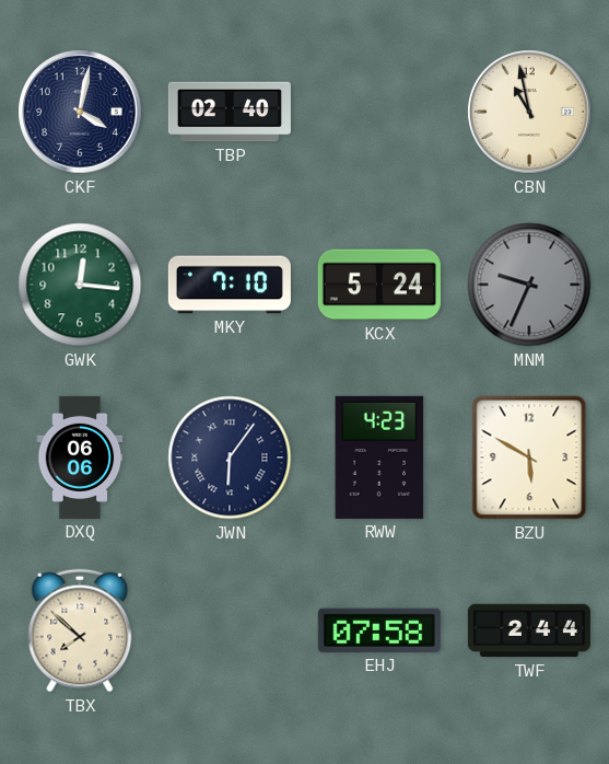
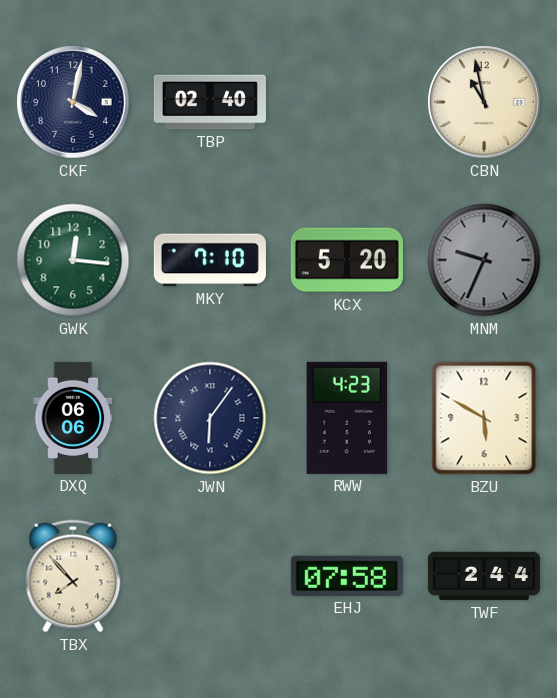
KCX: 5:24 -> 5:20 (347, 260)
TBX: 7:52 -> 7:53 (73, 576)
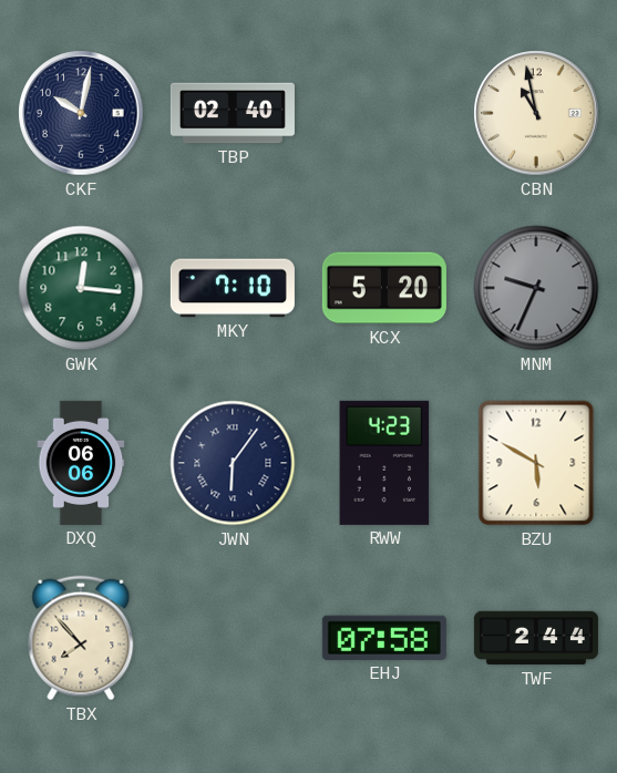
CKF: 4:02 -> 10:02 (81, 113)
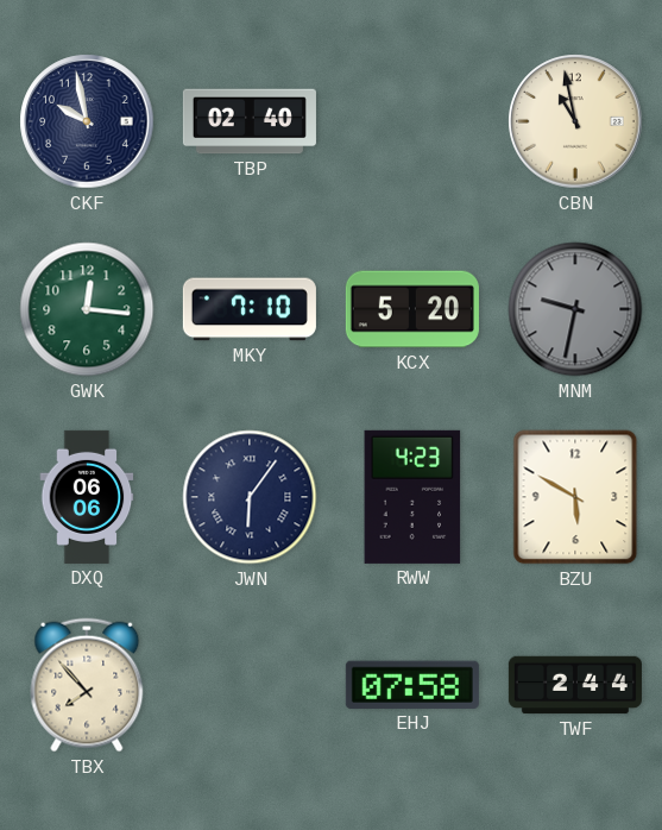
CKF: 10:02 -> 9:58 (87, 121)
MNM: 9:34 -> 9:32 (575, 309)
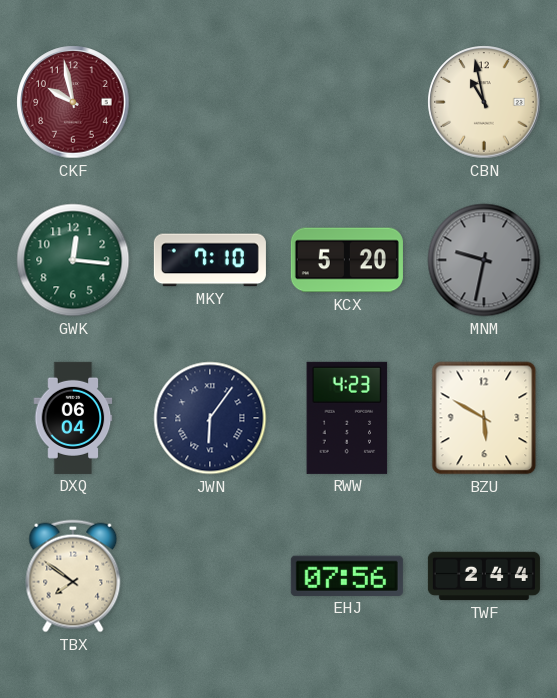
CKF dial: navy -> burgundy (73, 102)
TBP: 02:40 -> none (250, 121)
DXQ: 06:06 -> 06:04 (73, 418)
TBX: 7:53 -> 7:51 (73, 576)
EHJ: 07:58 -> 07:56 (347, 576)
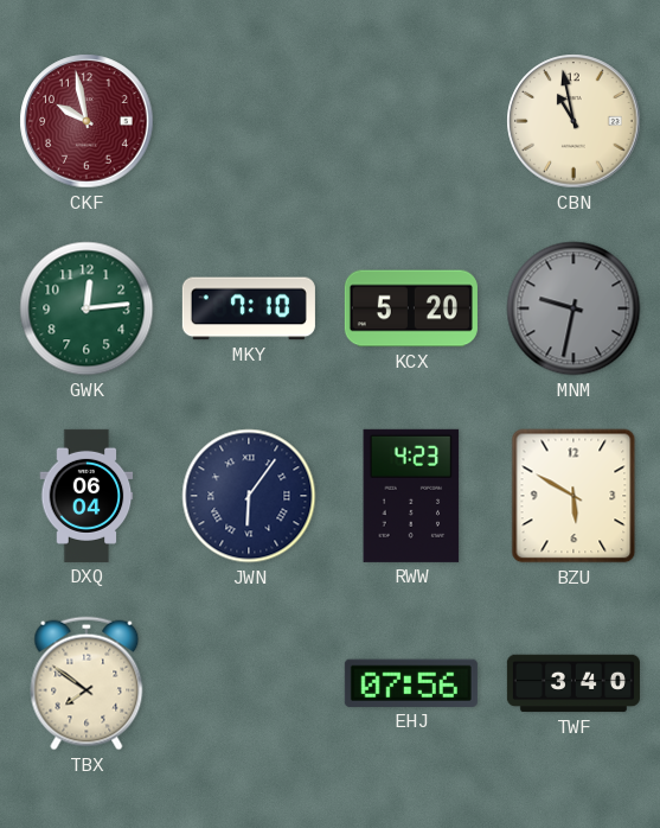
GWK: 12:16 -> 12:14 (86, 308)
TWF: 2:44 -> 3:40 (574, 683)
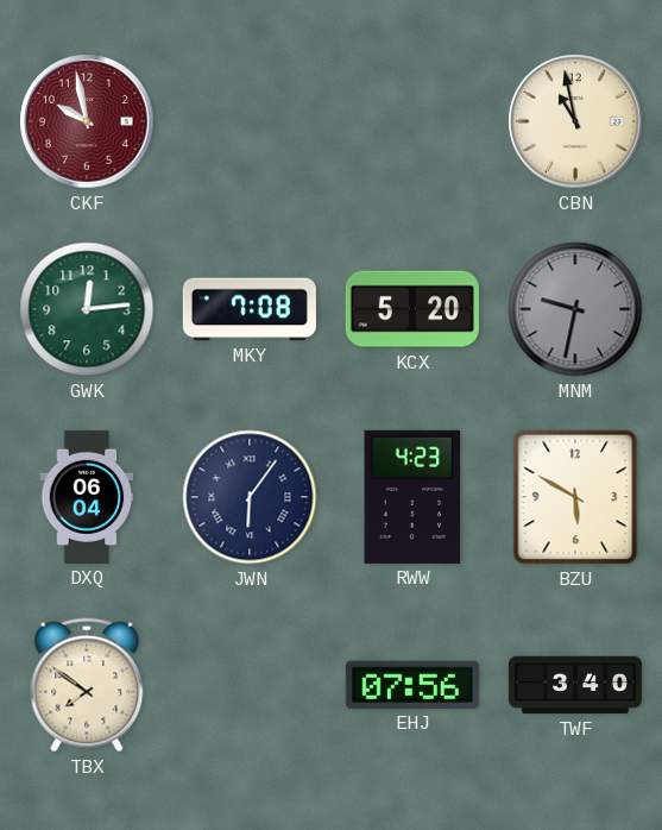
MKY: 7:10 -> 7:08 (250, 309)
